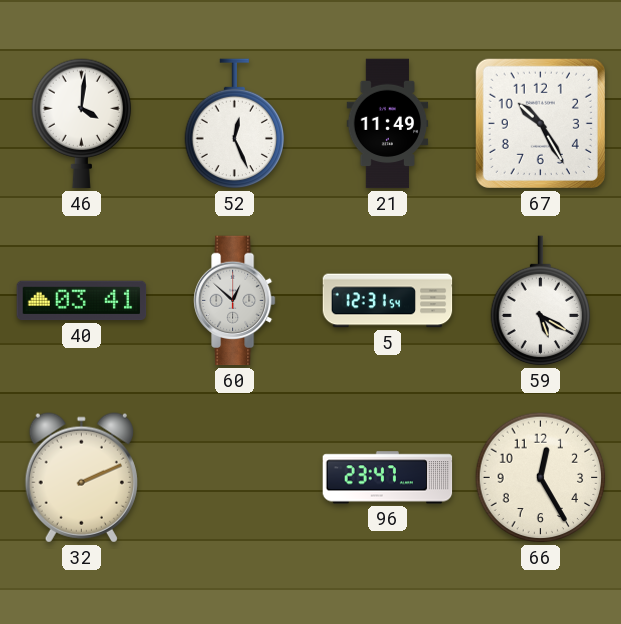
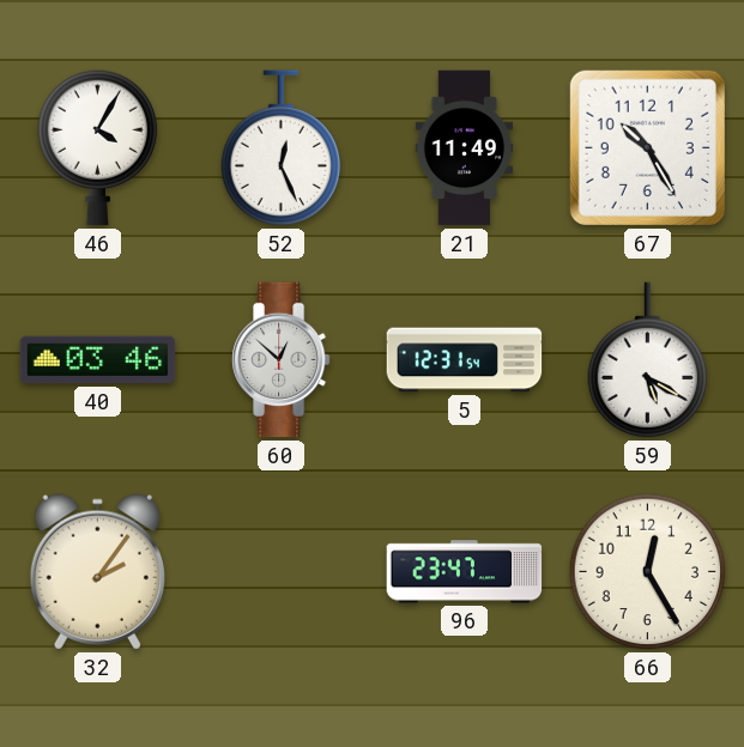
46: 4:01 -> 4:05 (98, 148)
40: 03:41 -> 03:46 (98, 360)
32: 2:11 -> 2:06 (97, 572)
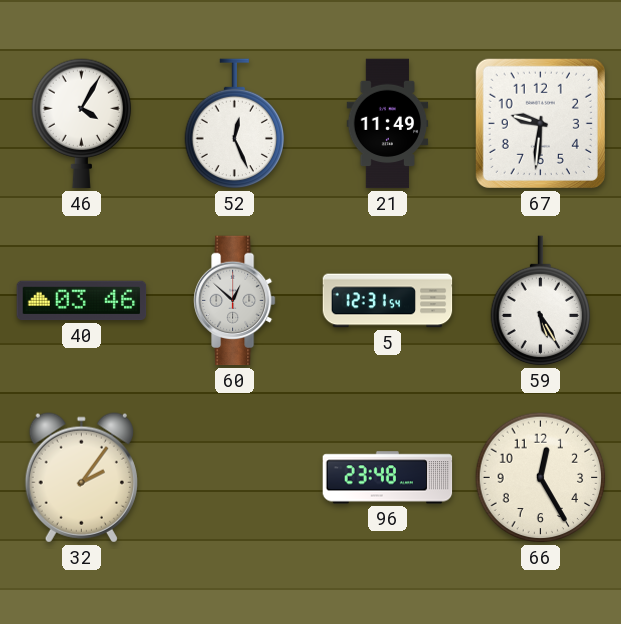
67: 10:25 -> 9:31 (540, 123)
59: 5:20 -> 5:25 (541, 301)
96: 23:47 -> 23:48 (388, 478)
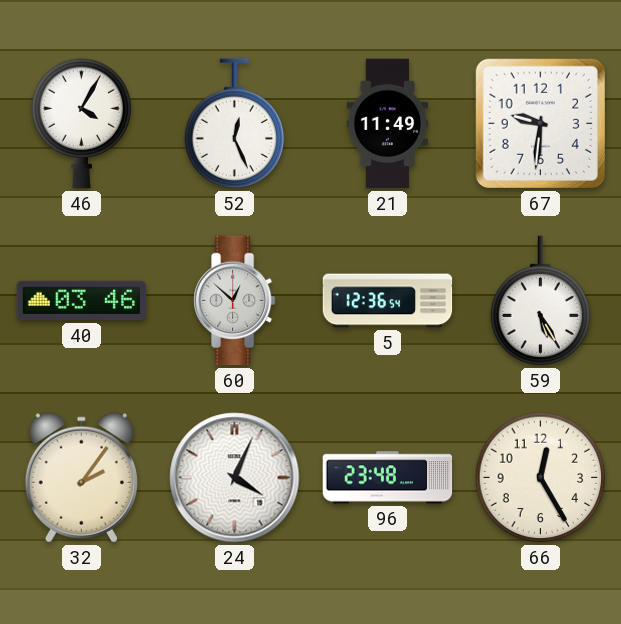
5: 12:31 -> 12:36 (388, 301)
24: none -> 4:04 (235, 478)
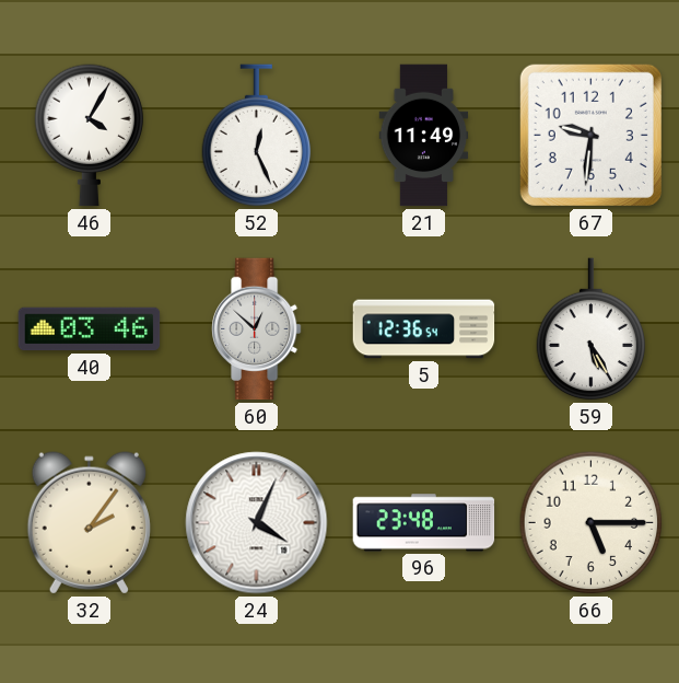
66: 12:25 -> 5:15 (592, 523)
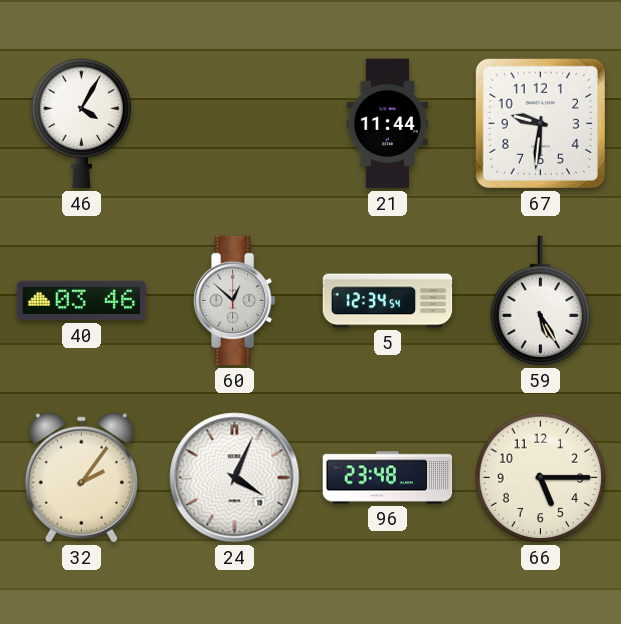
52: 12:26 -> none (257, 136)
21: 11:49 -> 11:44 (388, 124)
5: 12:36 -> 12:34 (388, 301)
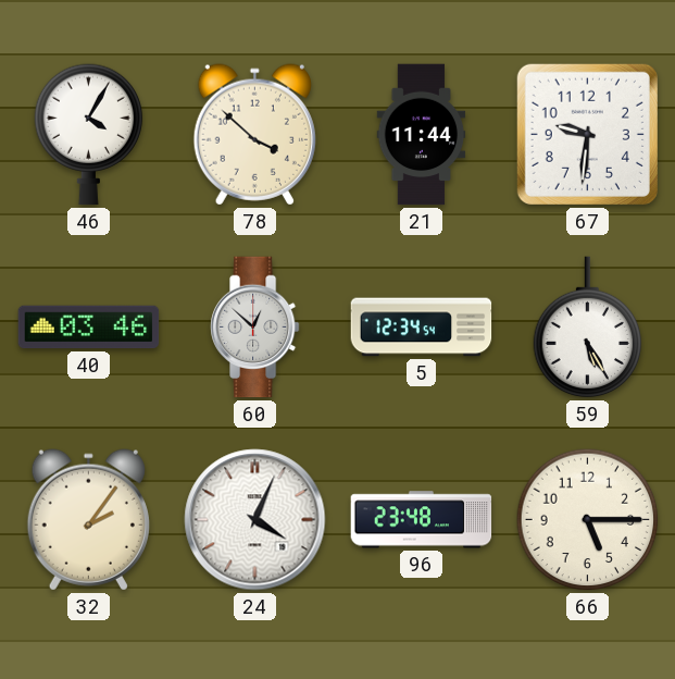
78: none -> 3:52 (254, 135)
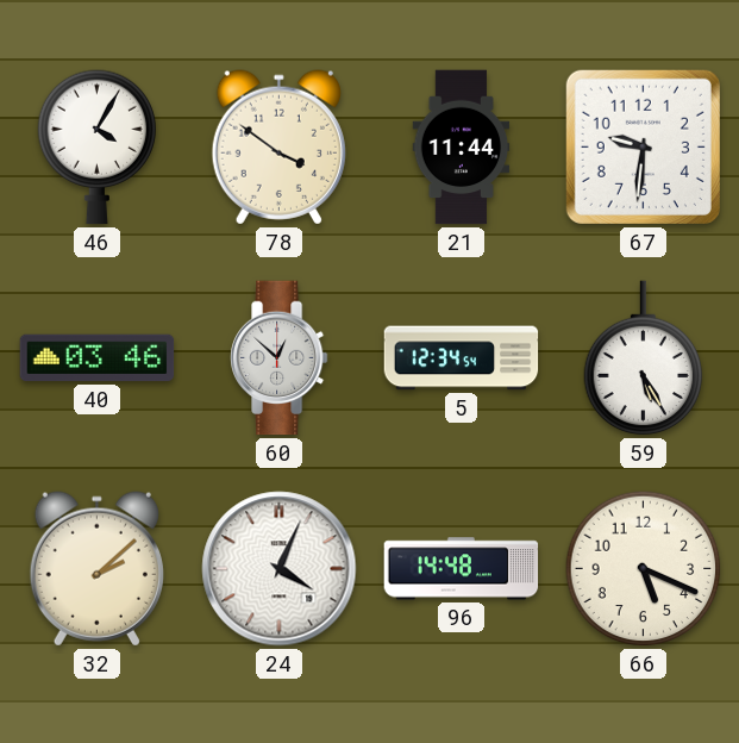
78: 3:52 -> 3:51 (278, 148)
32: 2:06 -> 2:08 (96, 569)
96: 23:48 -> 14:48 (462, 569)
66: 5:15 -> 5:19 (644, 569)
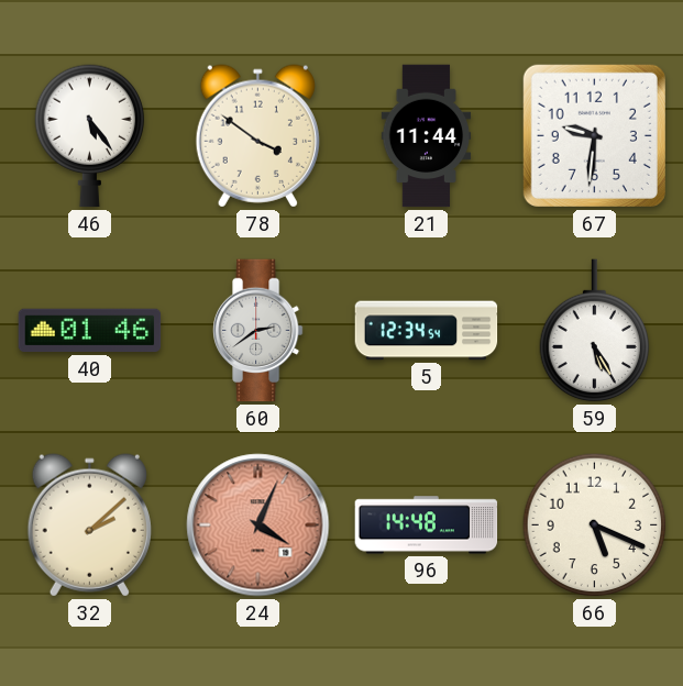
46: 4:05 -> 5:24 (90, 136)
40: 03:46 -> 01:46 (90, 331)
60: 12:52 -> 2:39 (258, 331)
24 dial: white -> salmon (258, 525)
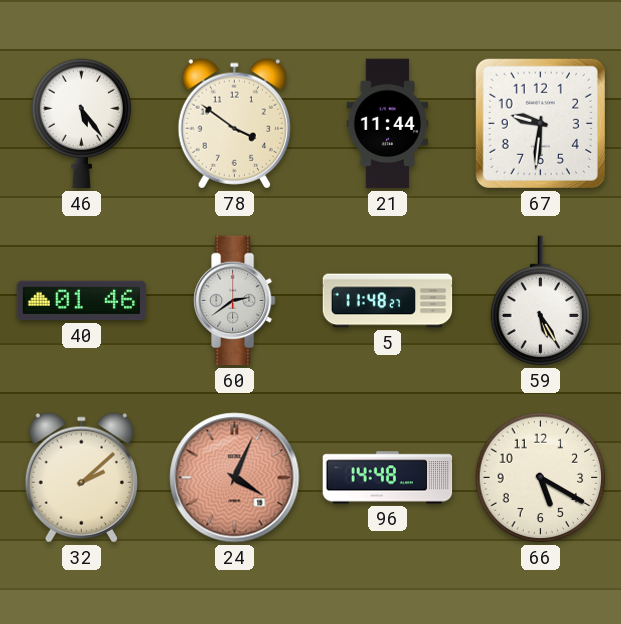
5: 12:34 -> 11:48 (388, 301)
66: 5:19 -> 5:20 (541, 478)
